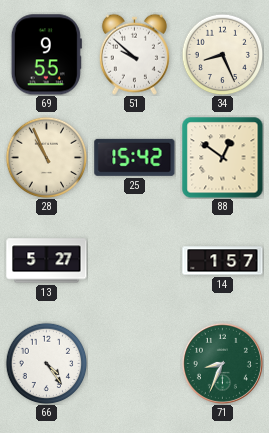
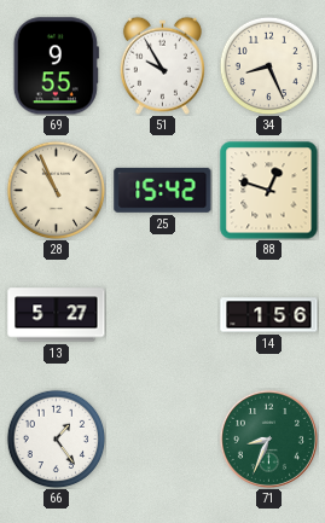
51: 9:52 -> 9:55 (162, 65)
88: 12:51 -> 12:48 (269, 191)
14: 1:57 -> 1:56 (269, 315)
66: 4:24 -> 1:24 (56, 438)
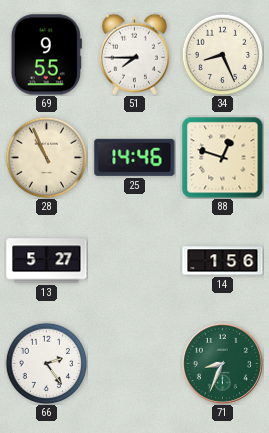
51: 9:55 -> 7:45 (134, 54)
25: 15:42 -> 14:46 (135, 157)
66: 1:24 -> 2:24 (46, 363)
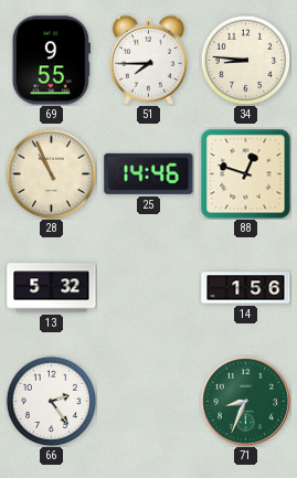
34: 8:26 -> 8:46 (245, 60)
13: 5:27 -> 5:32 (52, 288)
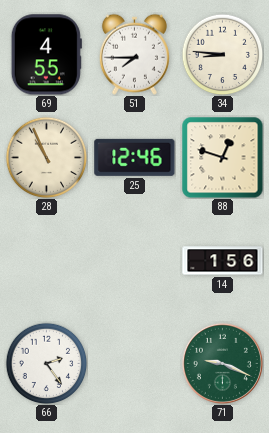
69: 9:55 -> 4:55 (46, 55)
25: 14:46 -> 12:46 (135, 157)
13: 5:32 -> none (52, 288)
71: 8:34 -> 9:19 (222, 363)
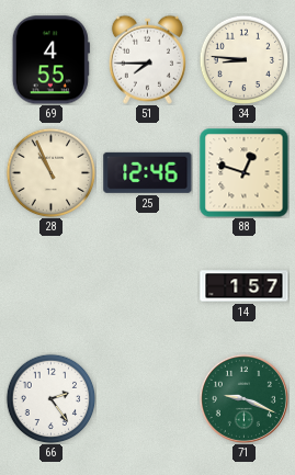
14: 1:56 -> 1:57 (245, 286)
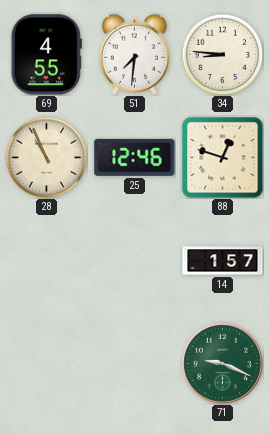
51: 7:45 -> 7:31 (134, 54)
66: 2:24 -> none (50, 398)
